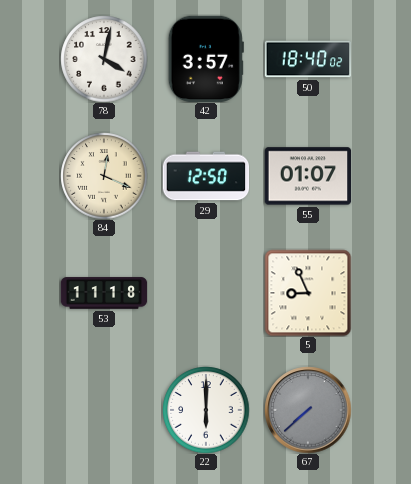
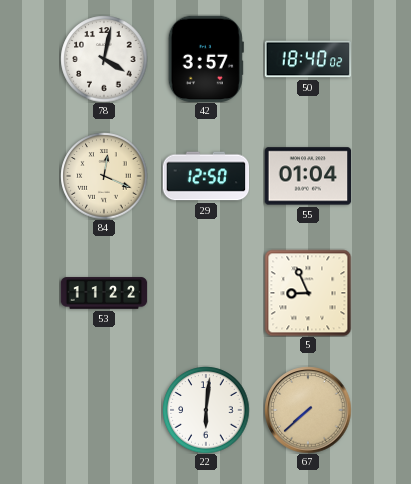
55: 01:07 -> 01:04 (308, 176)
53: 11:18 -> 11:22 (104, 293)
22: 6:00 -> 6:01 (206, 410)
67 dial: grey -> champagne (308, 410)
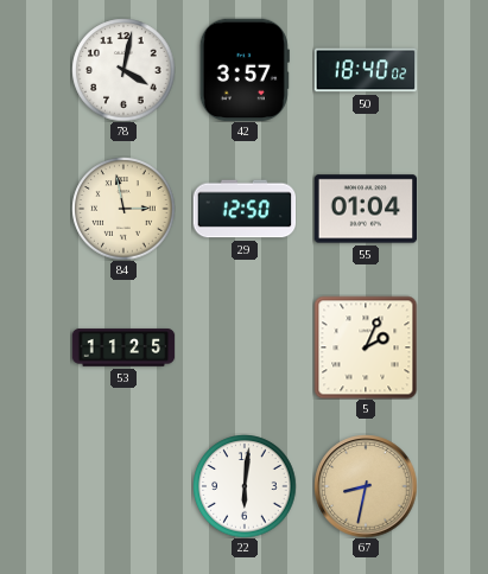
84: 12:19 -> 2:58 (123, 209)
53: 11:22 -> 11:25 (123, 347)
5: 8:56 -> 2:04 (366, 347)
67: 7:38 -> 8:32 (366, 486)
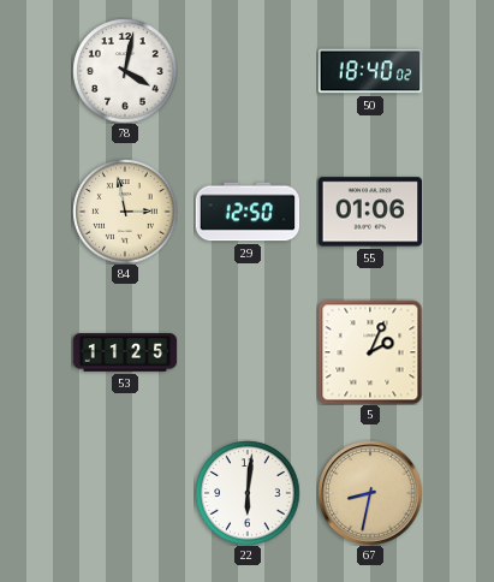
42: 3:57 -> none (245, 70)
55: 01:04 -> 01:06 (370, 212)
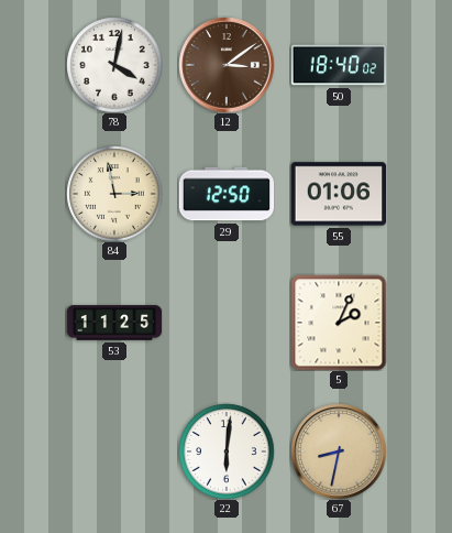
12: none -> 3:09 (227, 65)
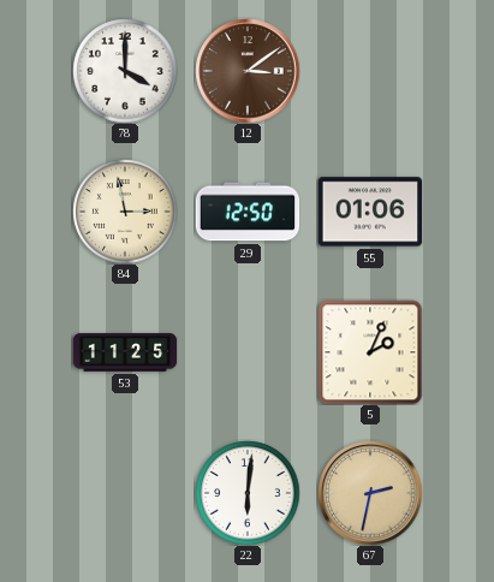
78: 4:02 -> 4:00 (125, 71)
50: 18:40 -> none (339, 65)
67: 8:32 -> 2:32 (370, 493)
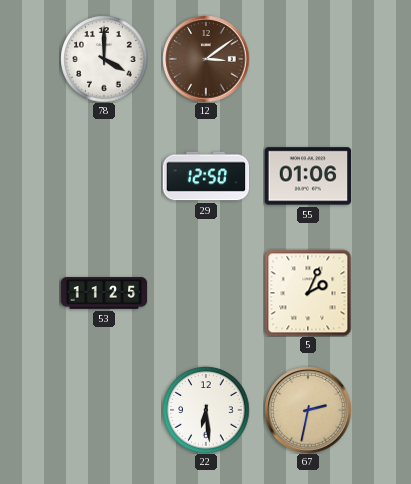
84: 2:58 -> none (125, 212)
22: 6:01 -> 6:29 (206, 410)
